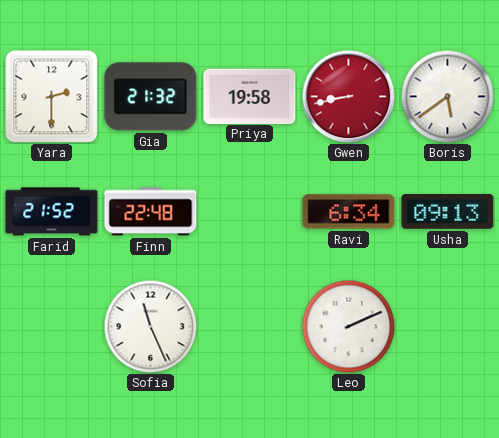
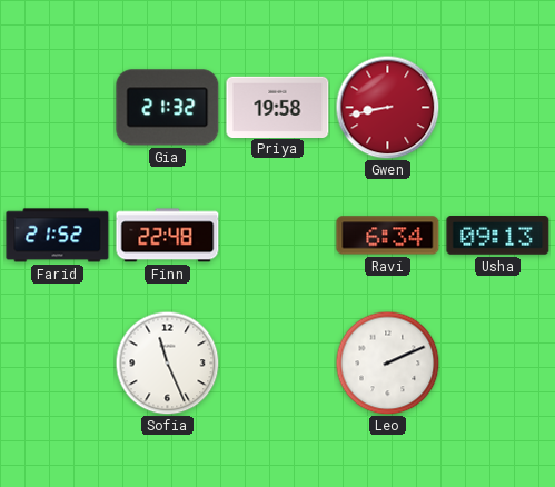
Yara: 2:30 -> none (52, 97)
Boris: 5:39 -> none (447, 96)
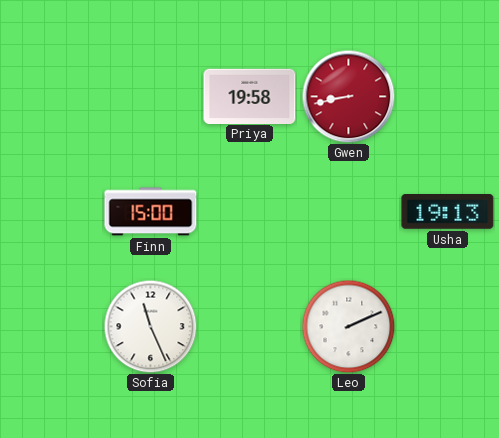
Gia: 21:32 -> none (168, 108)
Farid: 21:52 -> none (58, 236)
Finn: 22:48 -> 15:00 (151, 212)
Ravi: 6:34 -> none (388, 236)
Usha: 09:13 -> 19:13 (448, 212)
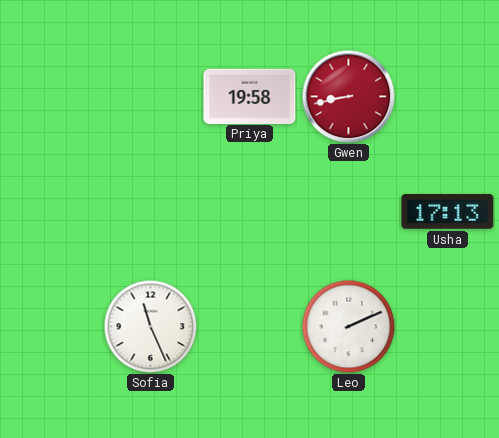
Finn: 15:00 -> none (151, 212)
Usha: 19:13 -> 17:13 (448, 212)
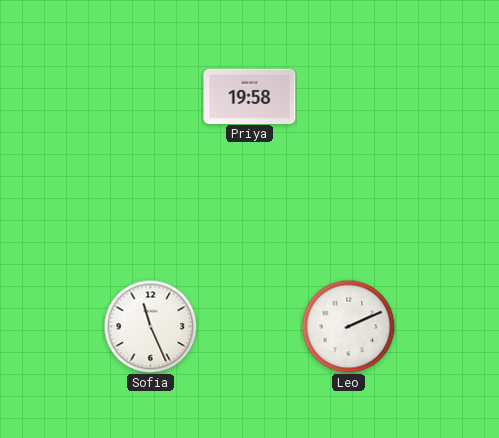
Gwen: 8:43 -> none (348, 96)
Usha: 17:13 -> none (448, 212)
